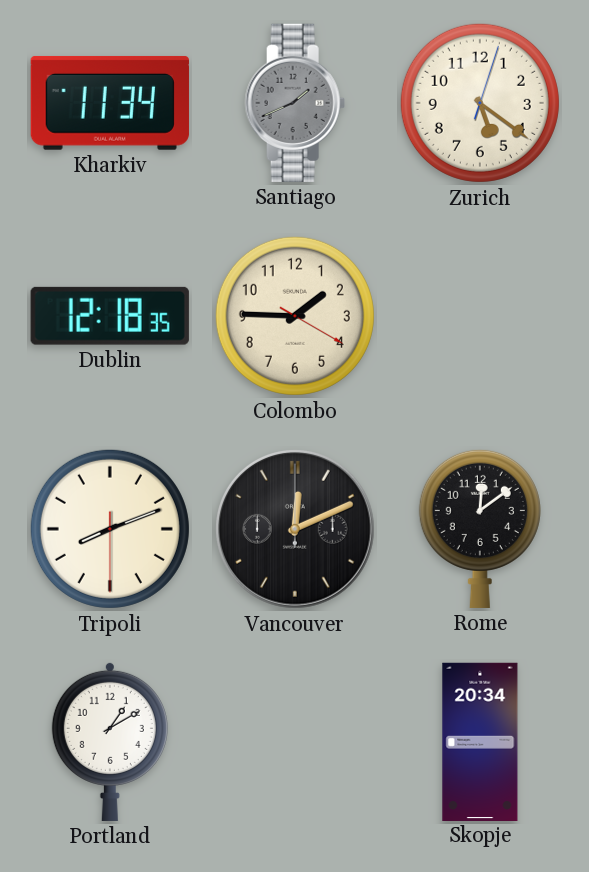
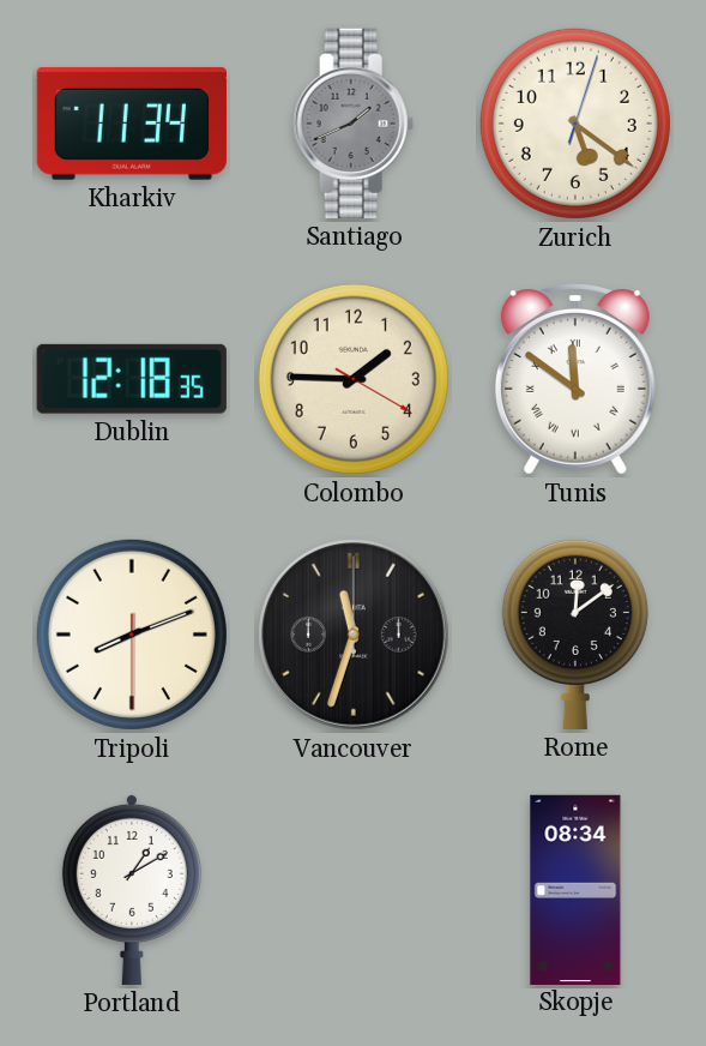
Tunis: none -> 11:51 (575, 379)
Vancouver: 12:11 -> 11:33 (354, 635)
Skopje: 20:34 -> 08:34 (575, 889)
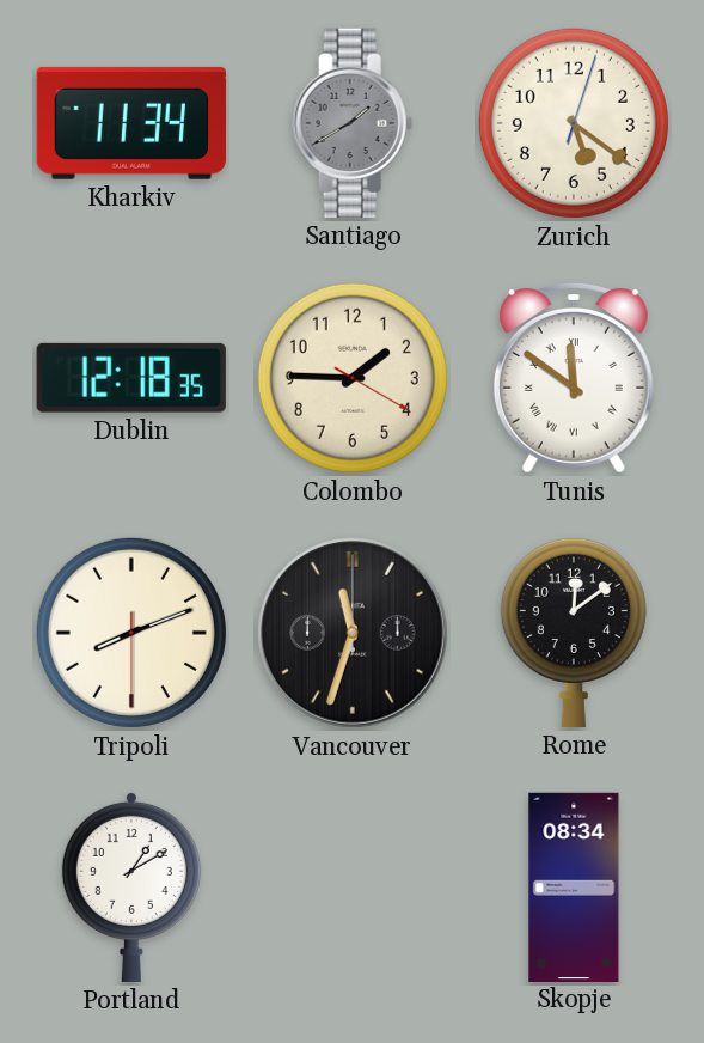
Santiago: 1:41 -> 1:40 (353, 123)
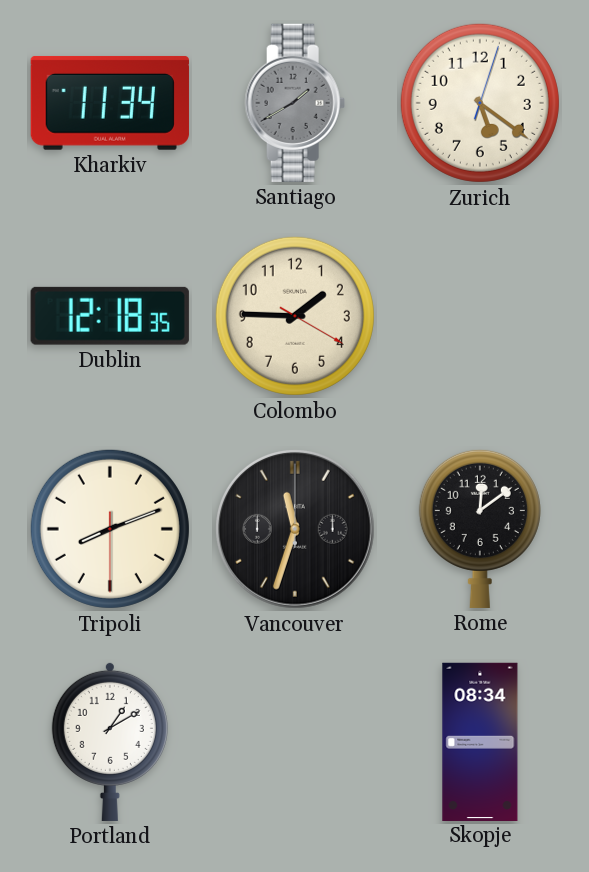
Tunis: 11:51 -> none (574, 378)
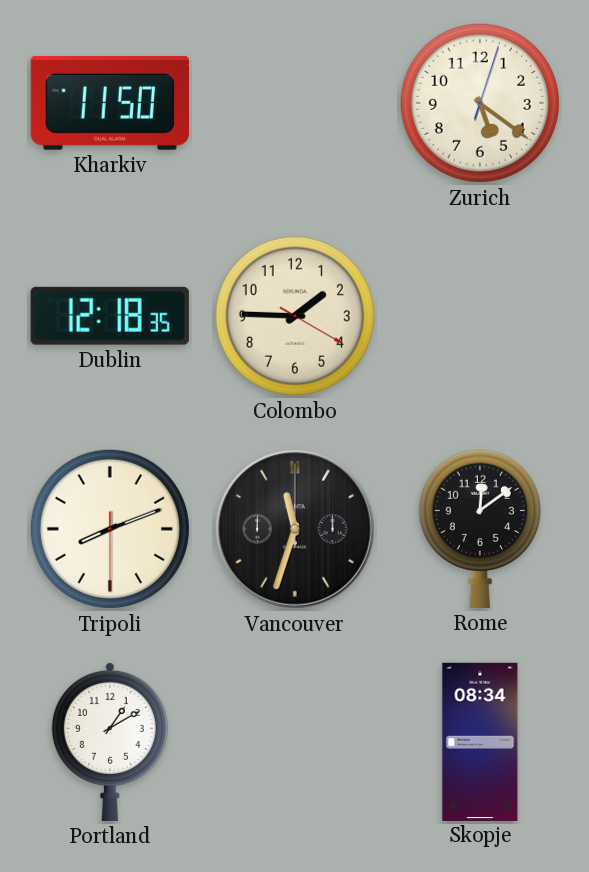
Kharkiv: 11:34 -> 11:50 (110, 103)
Santiago: 1:40 -> none (295, 103)
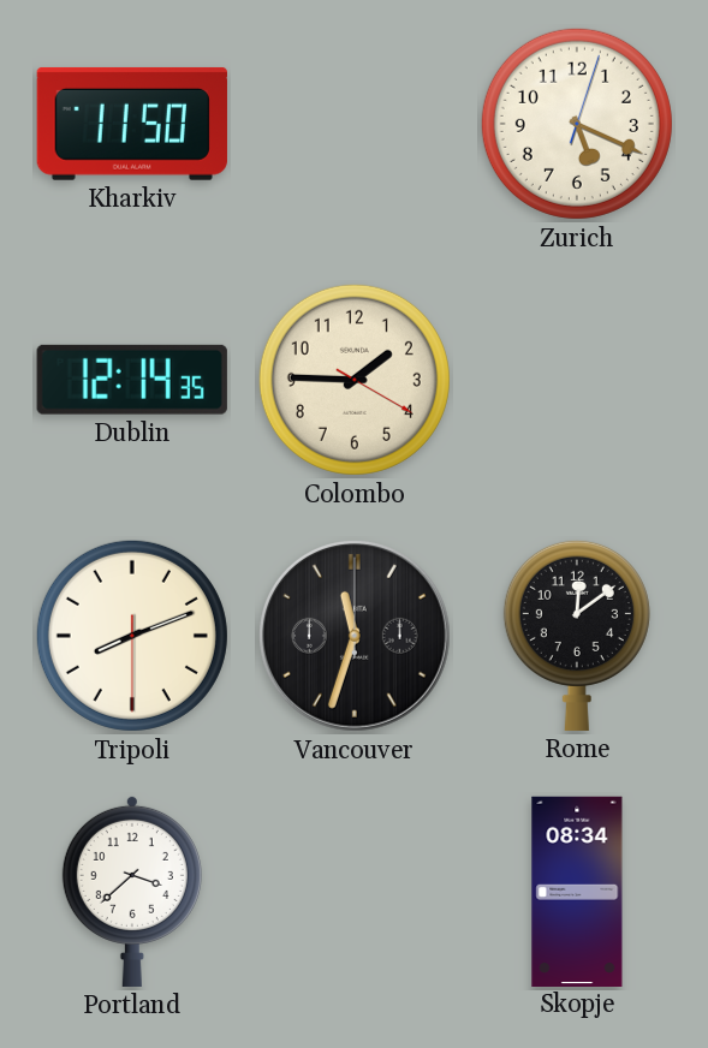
Zurich: 5:21 -> 5:19 (577, 124)
Dublin: 12:18 -> 12:14 (132, 380)
Portland: 1:10 -> 3:38 (132, 891)
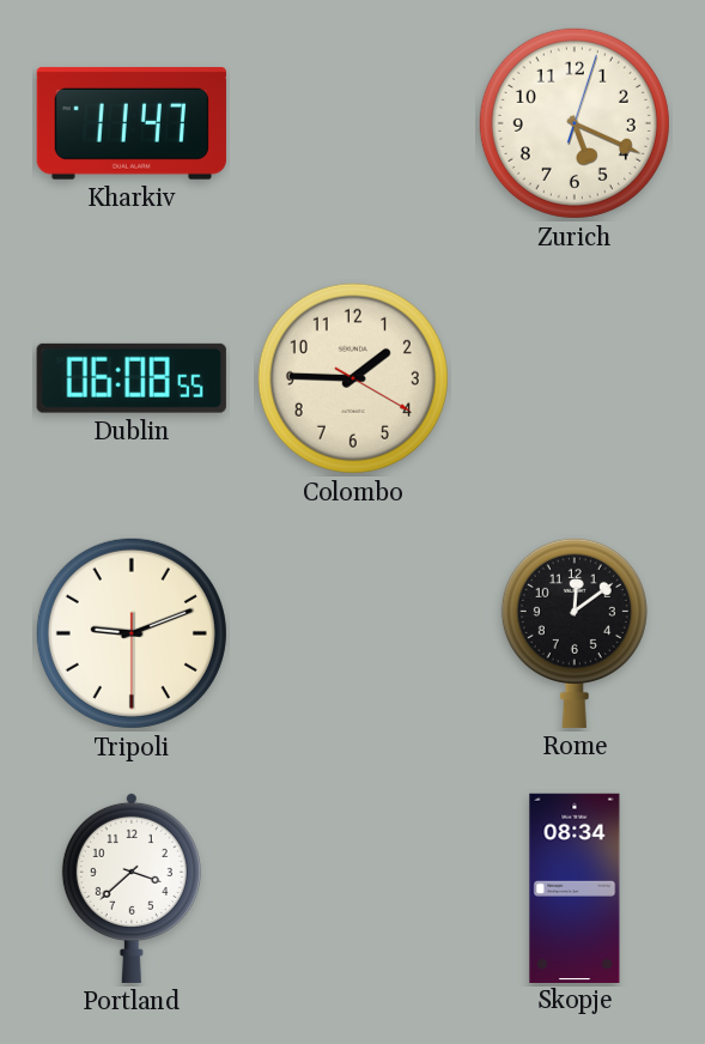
Kharkiv: 11:50 -> 11:47 (132, 123)
Dublin: 12:14 -> 06:08 (132, 378)
Tripoli: 8:11 -> 9:11 (132, 633)
Vancouver: 11:33 -> none (355, 636)
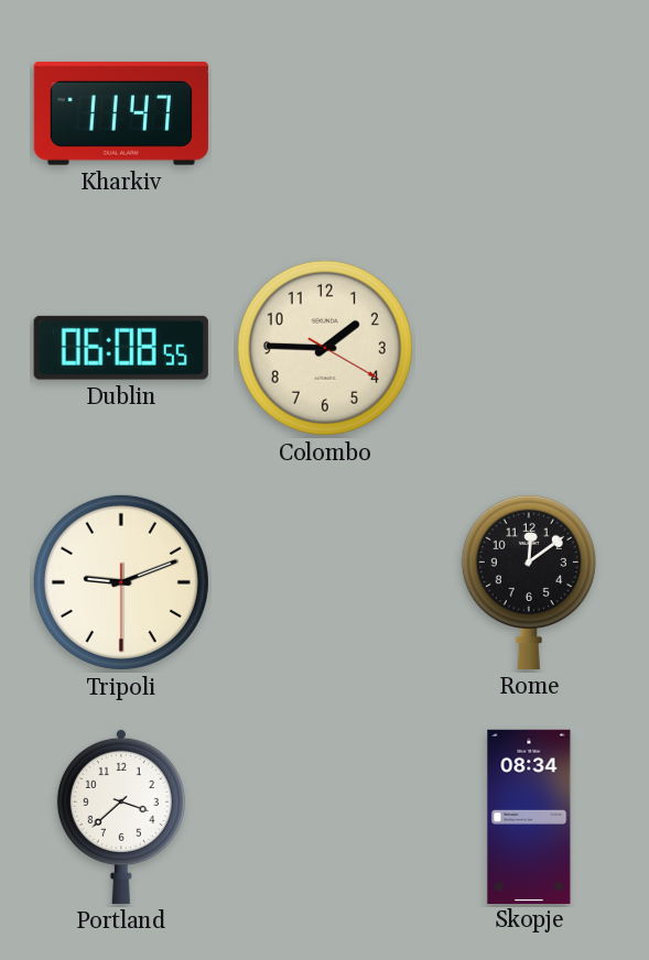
Zurich: 5:19 -> none (575, 123)
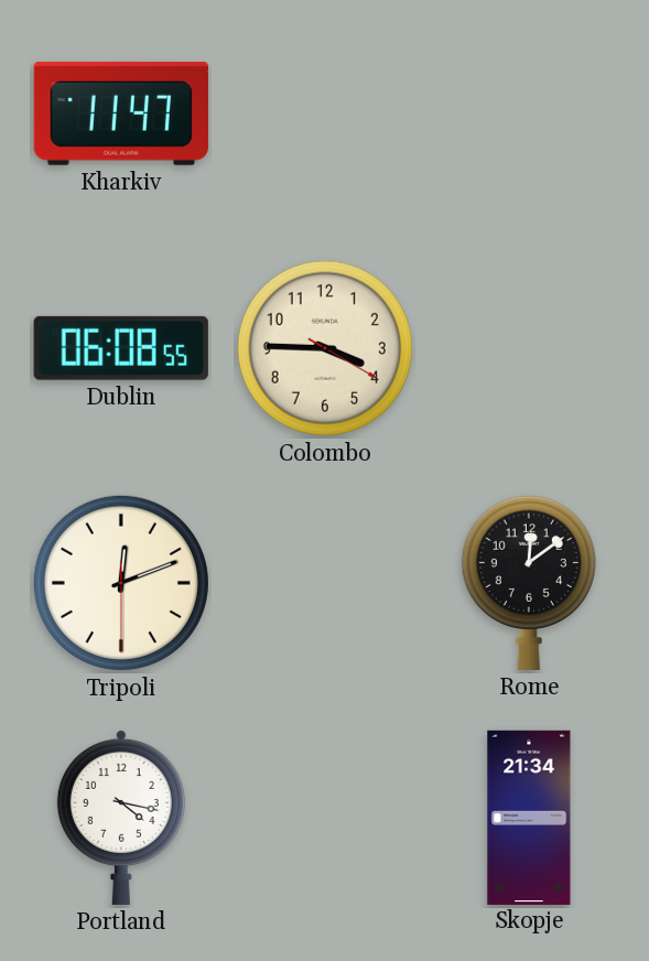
Colombo: 1:45 -> 3:45 (325, 348)
Tripoli: 9:11 -> 12:11 (121, 583)
Portland: 3:38 -> 4:17 (121, 817)
Skopje: 08:34 -> 21:34 (529, 817)
